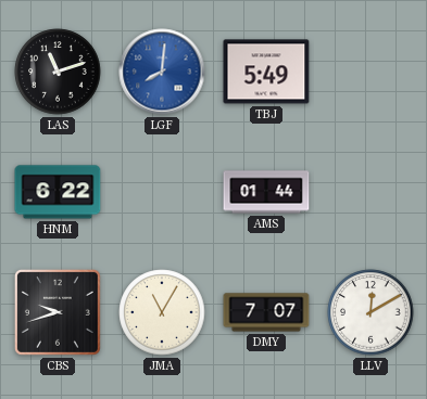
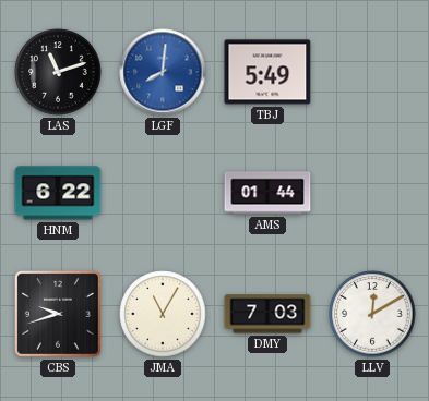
DMY: 7:07 -> 7:03 (267, 314)
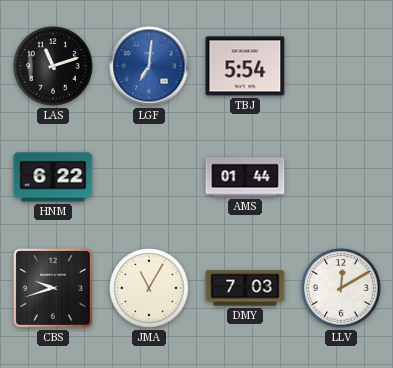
LGF: 8:01 -> 7:01 (149, 66)
TBJ: 5:49 -> 5:54 (245, 66)
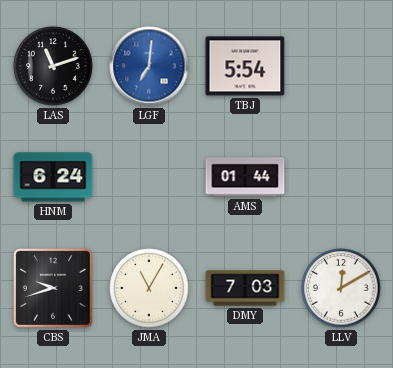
HNM: 6:22 -> 6:24 (53, 177)
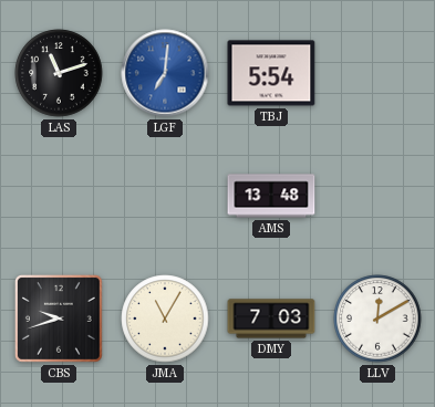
HNM: 6:24 -> none (53, 177)
AMS: 01:44 -> 13:48 (271, 196)
